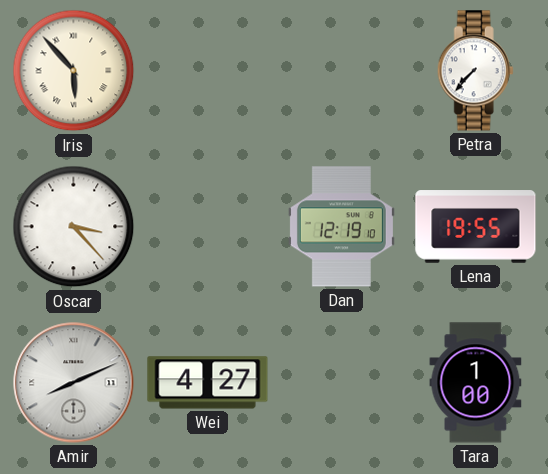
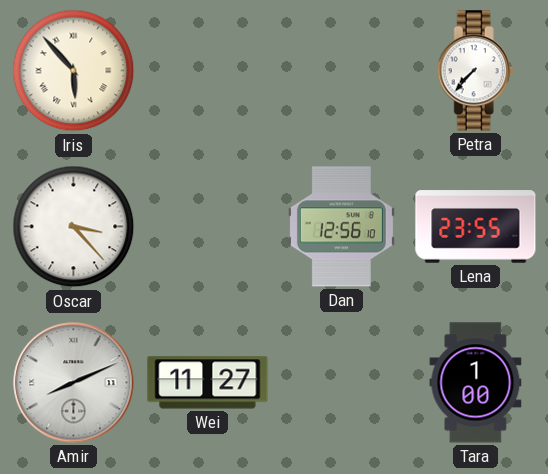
Dan: 12:19 -> 12:56 (341, 227)
Lena: 19:55 -> 23:55 (476, 227)
Wei: 4:27 -> 11:27 (208, 383)
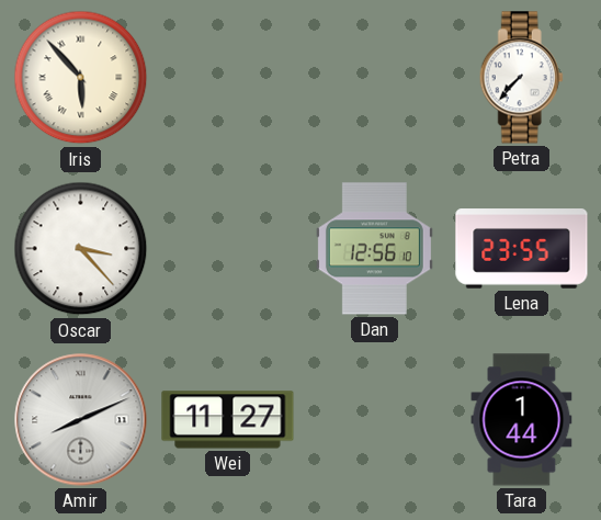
Tara: 1:00 -> 1:44 (522, 420)
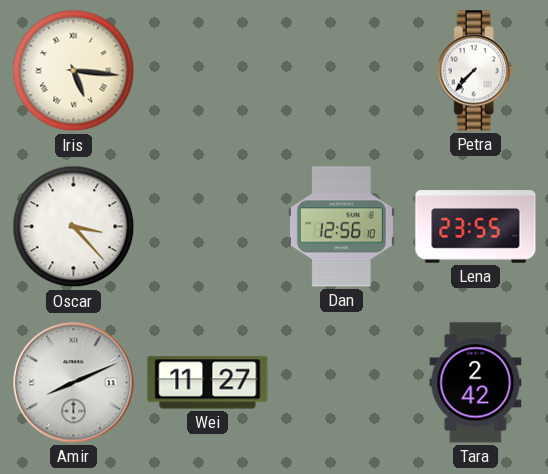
Iris: 5:53 -> 5:16 (74, 71)
Tara: 1:44 -> 2:42 (476, 383)
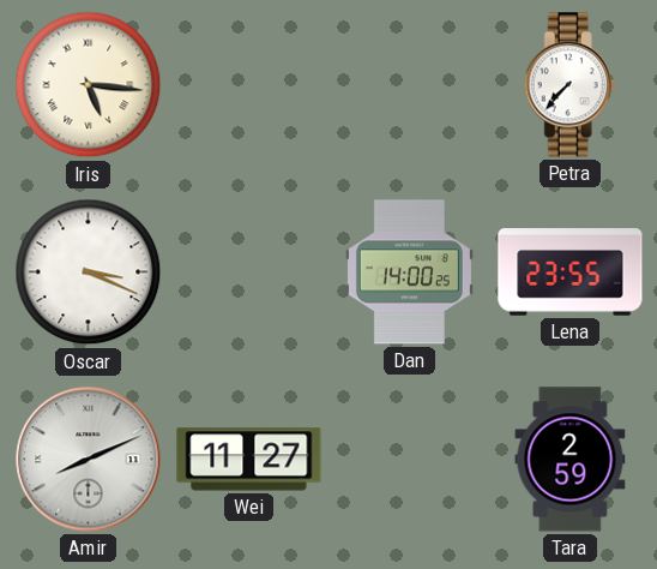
Oscar: 3:23 -> 3:19 (89, 272)
Dan: 12:56 -> 14:00 (409, 272)
Tara: 2:42 -> 2:59 (571, 460)
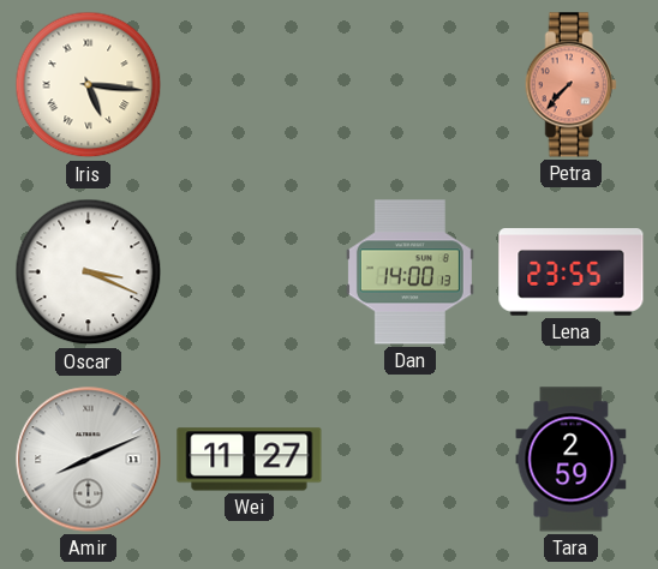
Petra dial: white -> salmon (570, 85)
Dan: 14:00:25 -> 14:00:13 (409, 272)
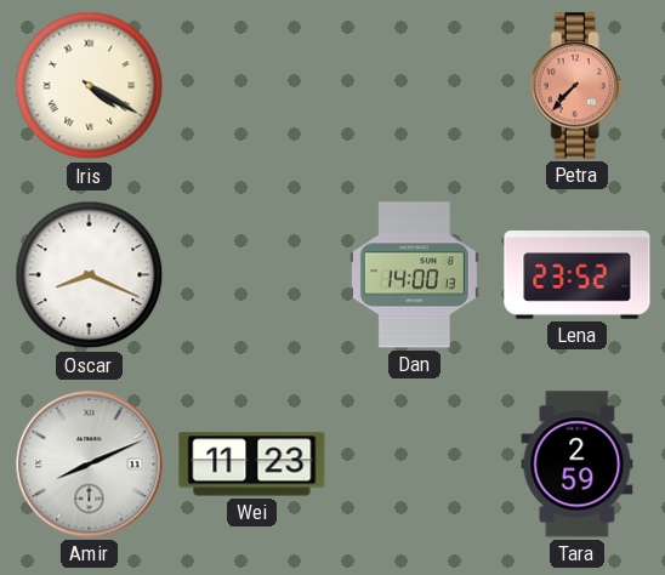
Iris: 5:16 -> 4:20 (90, 86)
Oscar: 3:19 -> 8:19 (90, 275)
Lena: 23:55 -> 23:52 (578, 275)
Wei: 11:27 -> 11:23 (252, 465)
